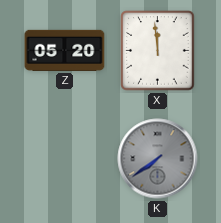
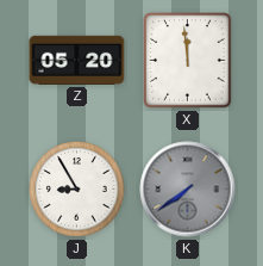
J: none -> 8:55 (77, 190)
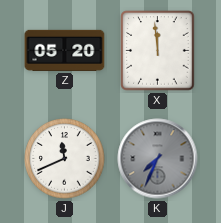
J: 8:55 -> 11:41 (65, 159)
K: 7:39 -> 7:34 (158, 159)
